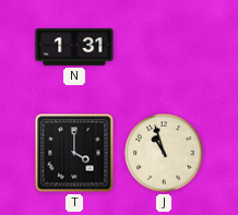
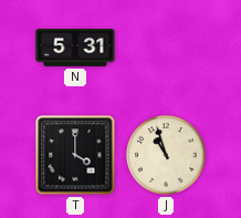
N: 1:31 -> 5:31 (75, 49)
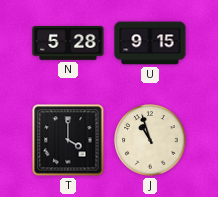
N: 5:31 -> 5:28 (68, 44)
U: none -> 9:15 (150, 43)
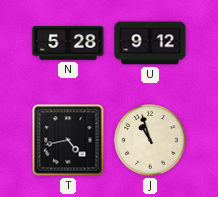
U: 9:15 -> 9:12 (150, 43)
T: 4:00 -> 4:43 (68, 140)
